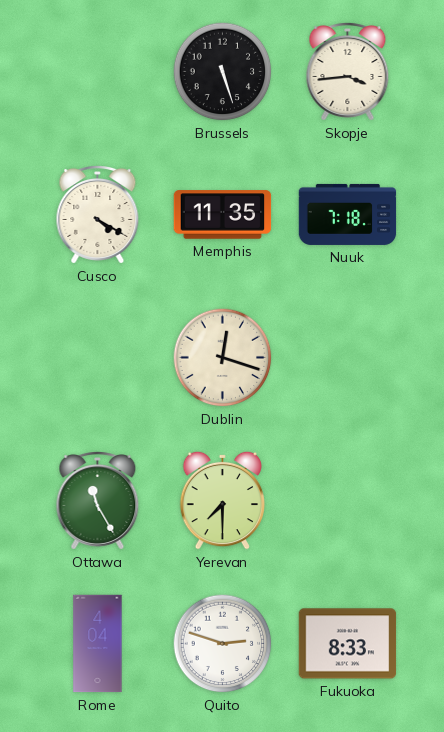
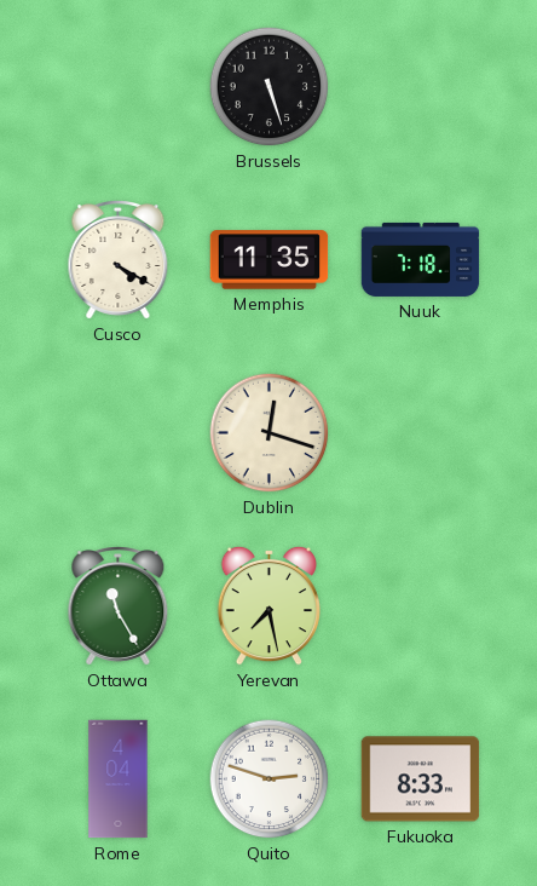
Skopje: 3:44 -> none (348, 72)
Yerevan: 7:30 -> 7:28 (268, 605)
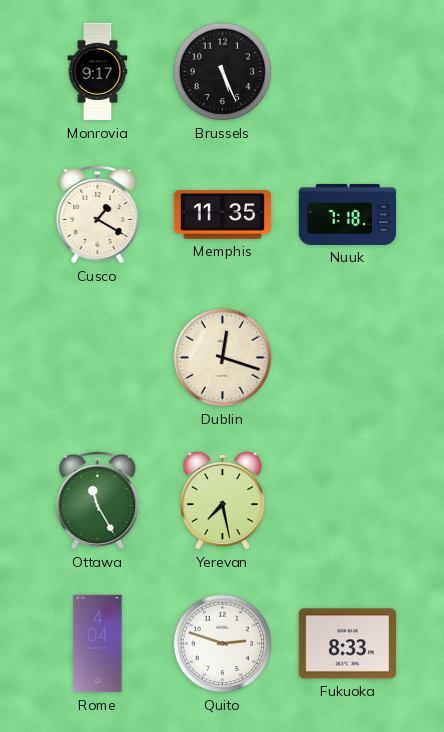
Monrovia: none -> 9:17 (98, 72)
Brussels: 5:27 -> 5:26 (223, 72)
Cusco: 4:20 -> 1:20 (98, 215)
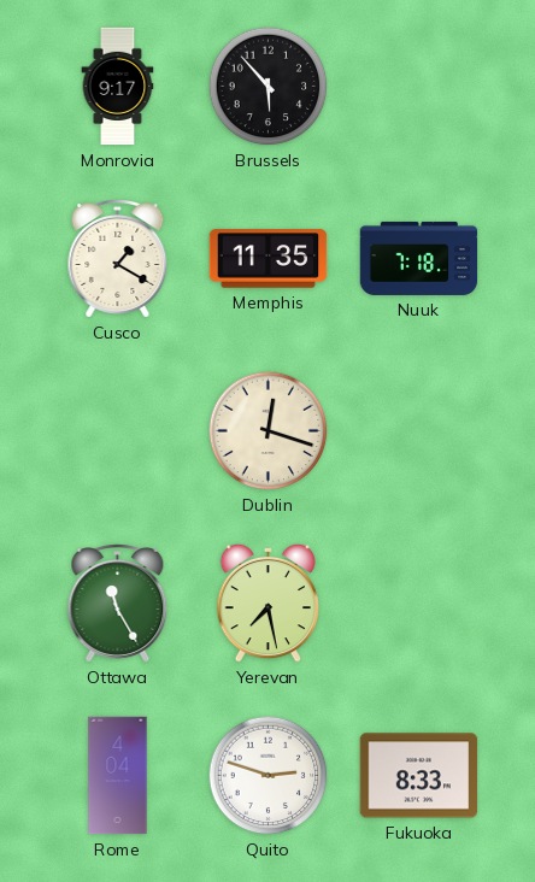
Brussels: 5:26 -> 5:53 (269, 87)
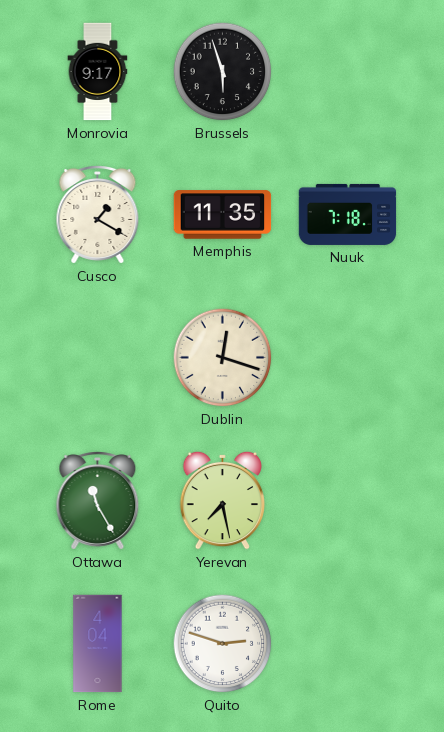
Brussels: 5:53 -> 5:57 (223, 72)
Fukuoka: 8:33 -> none (419, 776)
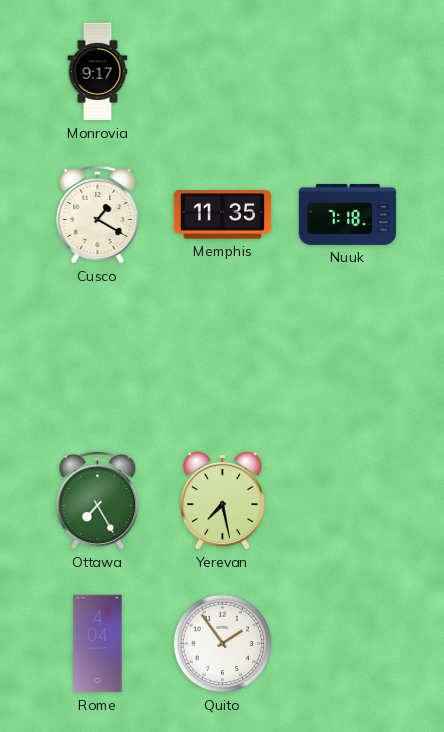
Brussels: 5:57 -> none (223, 72)
Dublin: 12:18 -> none (223, 358)
Ottawa: 11:25 -> 7:25 (98, 501)
Quito: 2:48 -> 1:54 (223, 644)
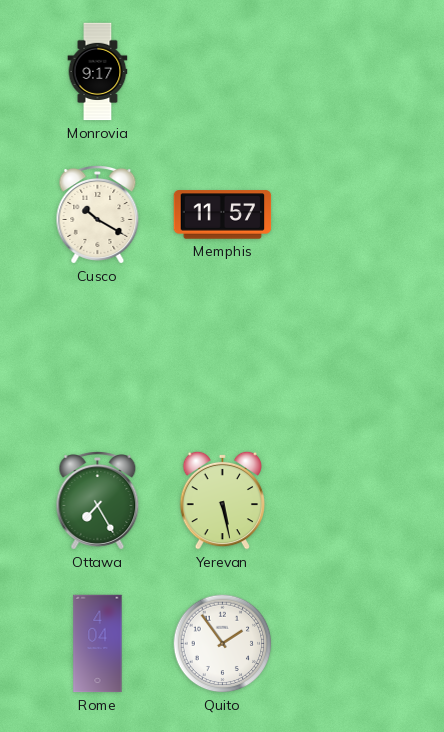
Cusco: 1:20 -> 10:20 (98, 215)
Memphis: 11:35 -> 11:57 (223, 215)
Nuuk: 7:18 -> none (348, 214)
Yerevan: 7:28 -> 5:28 (222, 500)
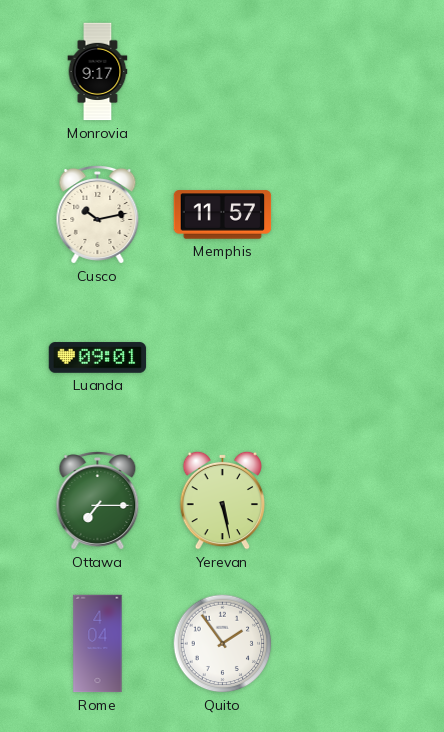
Cusco: 10:20 -> 10:13 (98, 215)
Luanda: none -> 09:01 (98, 358)
Ottawa: 7:25 -> 7:15 (98, 501)
